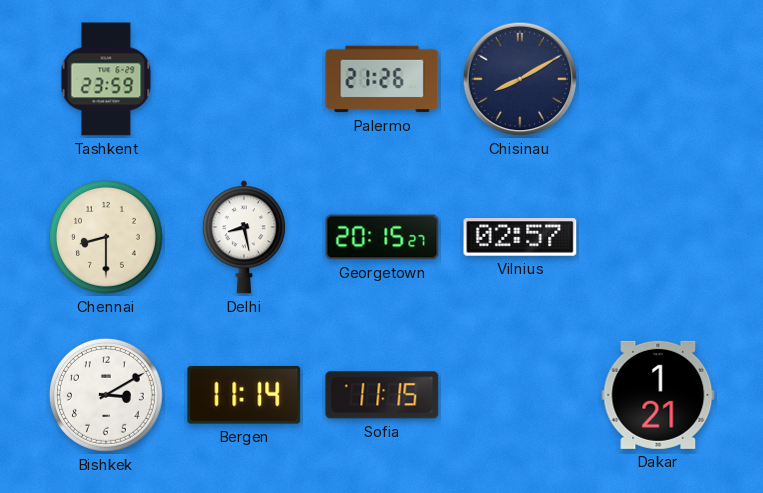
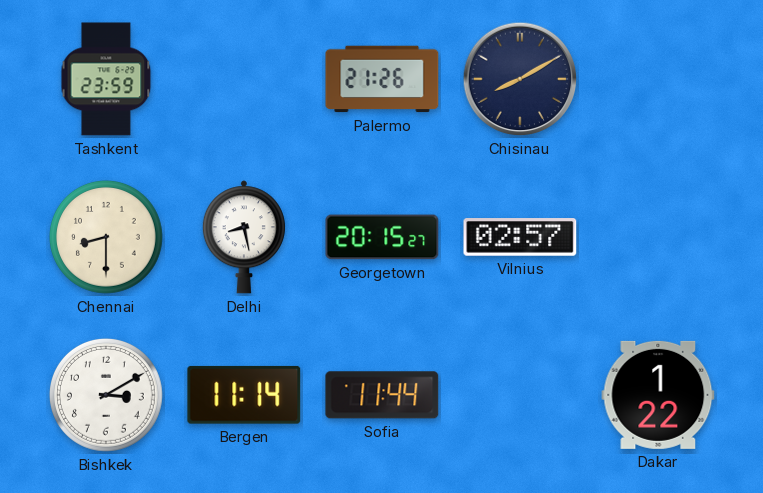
Sofia: 11:15 -> 11:44 (382, 395)
Dakar: 1:21 -> 1:22 (658, 395)
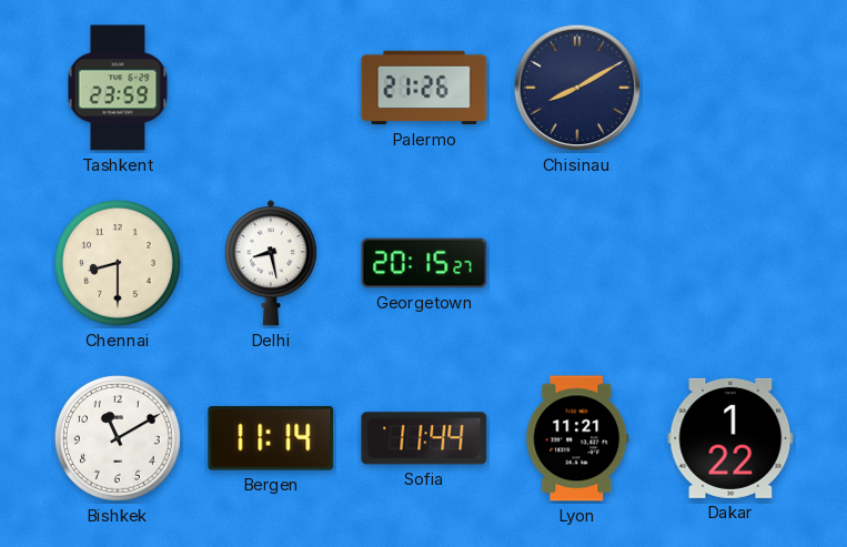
Vilnius: 02:57 -> none (520, 237)
Bishkek: 3:10 -> 11:10 (118, 438)
Lyon: none -> 11:21 (577, 438)
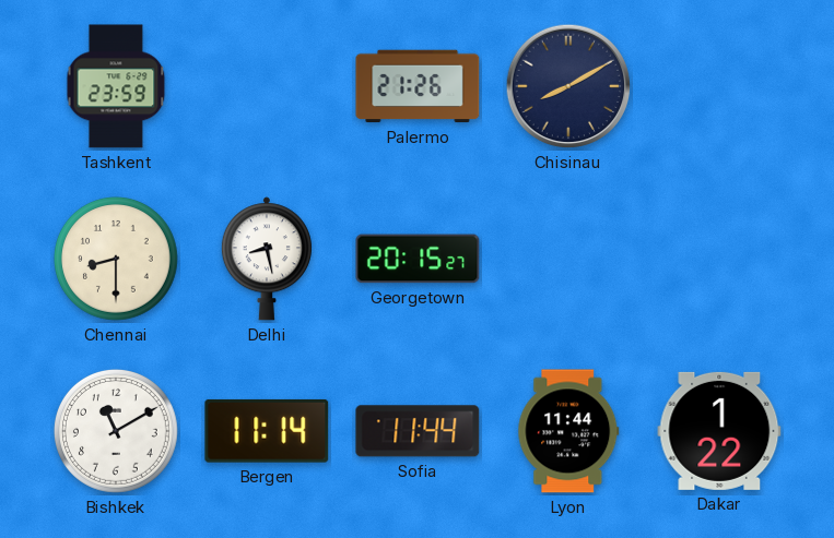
Lyon: 11:21 -> 11:44 (568, 431)
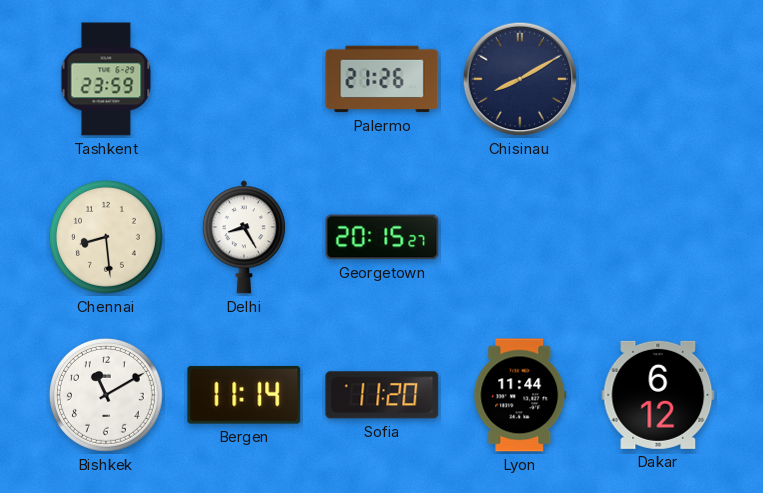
Chennai: 8:30 -> 8:29 (106, 237)
Delhi: 8:28 -> 8:25 (244, 237)
Sofia: 11:44 -> 11:20 (382, 395)
Dakar: 1:22 -> 6:12 (658, 395)
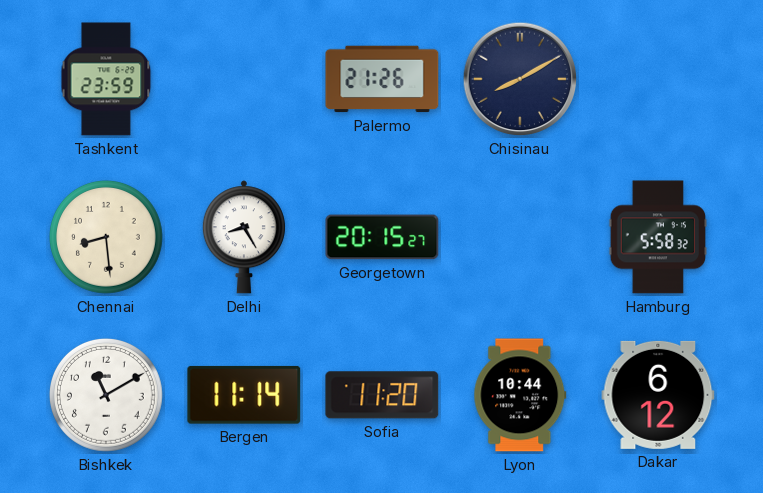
Hamburg: none -> 5:58 (658, 237)
Lyon: 11:44 -> 10:44 (520, 395)
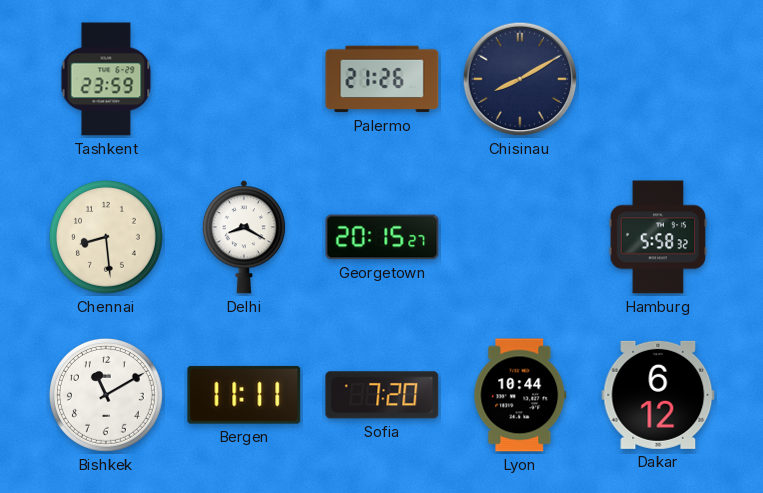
Delhi: 8:25 -> 8:20 (244, 237)
Bergen: 11:14 -> 11:11 (244, 395)
Sofia: 11:20 -> 7:20 (382, 395)
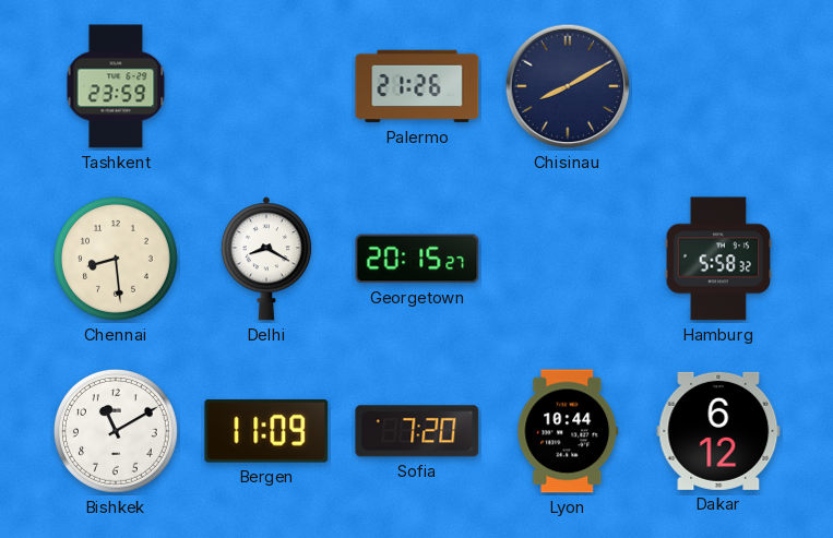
Bergen: 11:11 -> 11:09 (266, 431)
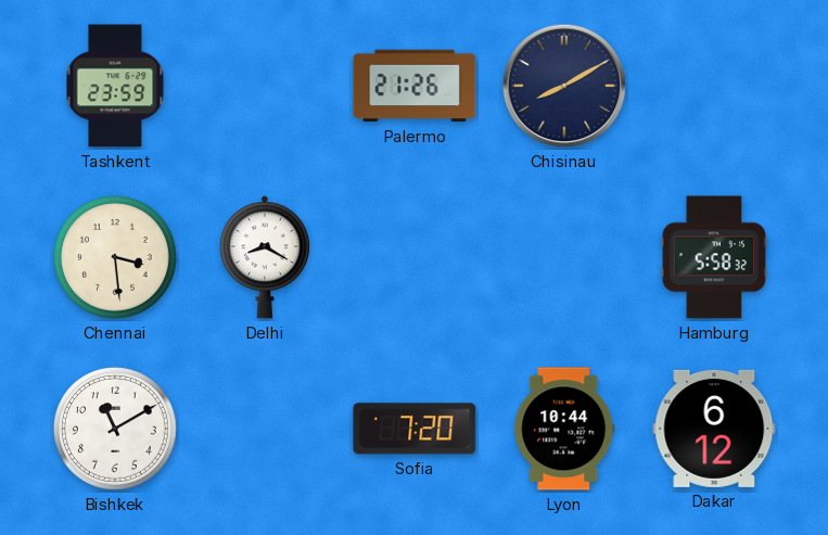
Chennai: 8:29 -> 3:29 (115, 257)
Georgetown: 20:15 -> none (417, 259)
Bergen: 11:09 -> none (266, 431)
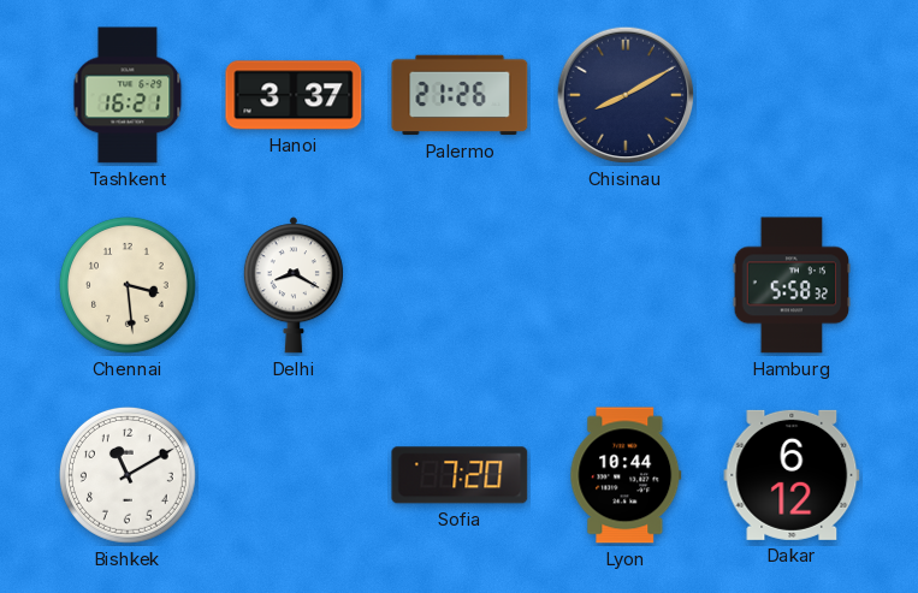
Tashkent: 23:59 -> 16:21 (128, 95)
Hanoi: none -> 3:37 (294, 95)
